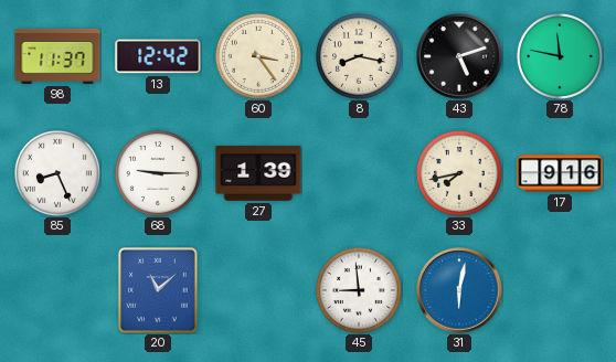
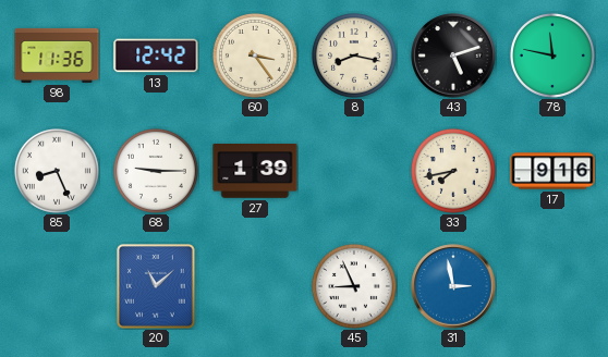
98: 11:37 -> 11:36 (57, 56)
45: 8:59 -> 8:56 (354, 286)
31: 6:02 -> 2:58 (453, 286)
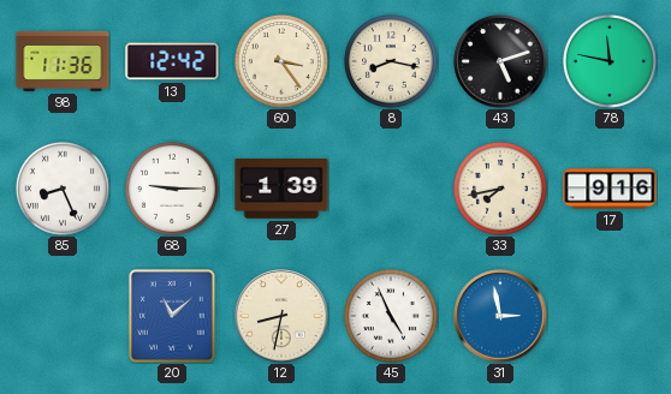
12: none -> 8:32 (281, 316)
45: 8:56 -> 4:56 (391, 316)
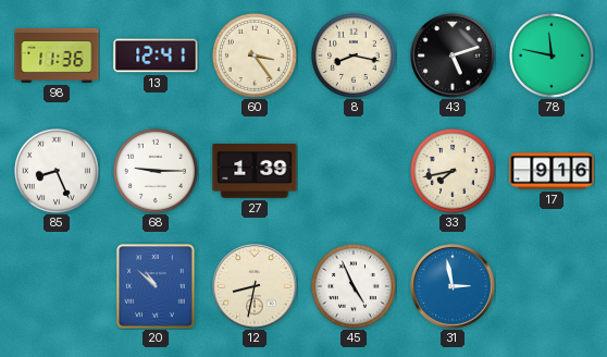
13: 12:42 -> 12:41 (156, 56)
20: 11:08 -> 10:52 (157, 287)
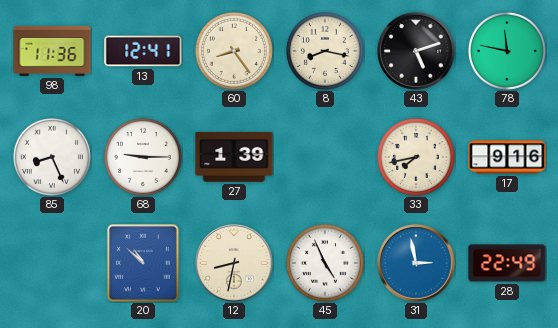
60: 3:24 -> 8:24 (234, 51)
28: none -> 22:49 (507, 263)
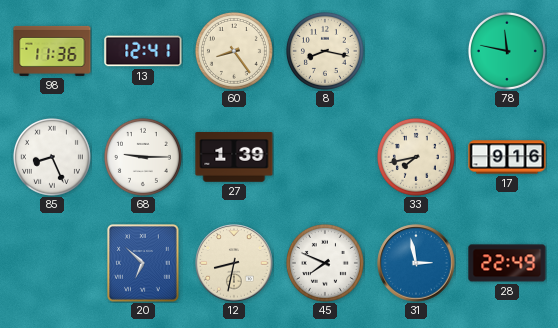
43: 5:12 -> none (416, 51)
20: 10:52 -> 6:52 (144, 264)
45: 4:56 -> 7:49 (325, 263)
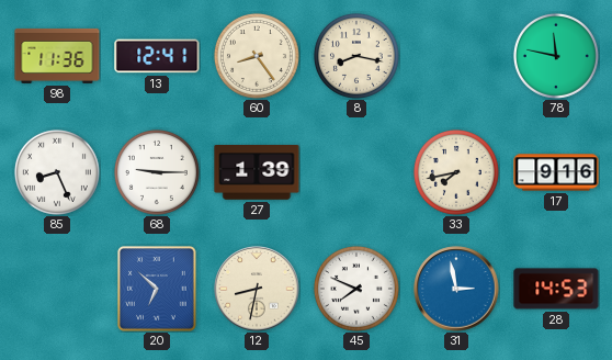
28: 22:49 -> 14:53 (556, 289)
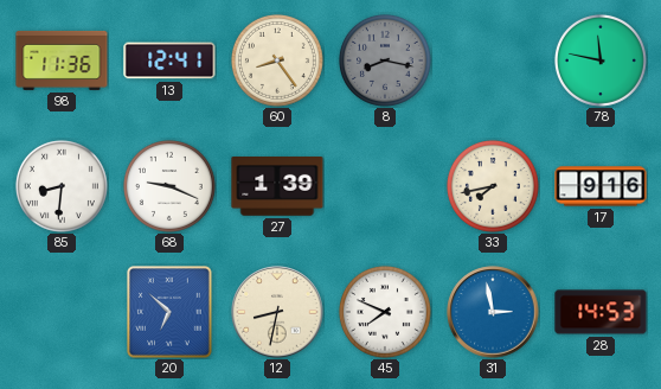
8 dial: cream -> grey (385, 60)
85: 8:26 -> 8:31 (62, 186)
68: 9:15 -> 9:19 (169, 186)
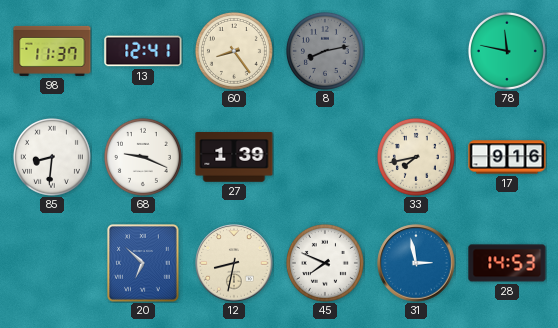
98: 11:36 -> 11:37 (52, 51)
8: 8:17 -> 8:13 (325, 51)
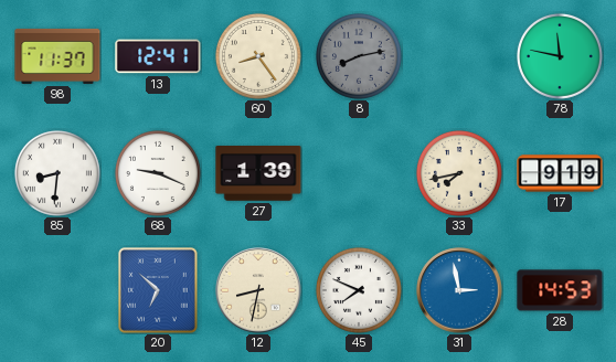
17: 9:16 -> 9:19 (560, 173)
